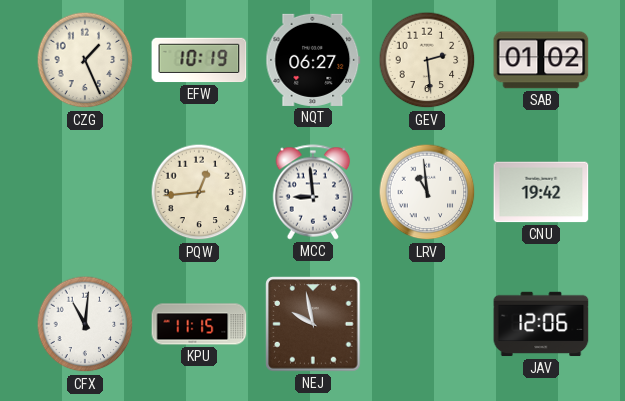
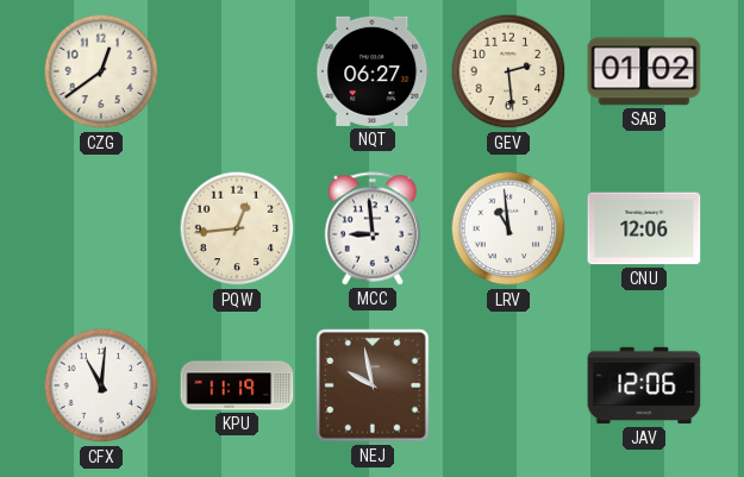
CZG: 1:26 -> 12:39 (101, 71)
EFW: 10:19 -> none (199, 60)
CNU: 19:42 -> 12:06 (644, 228)
KPU: 11:15 -> 11:19 (237, 385)
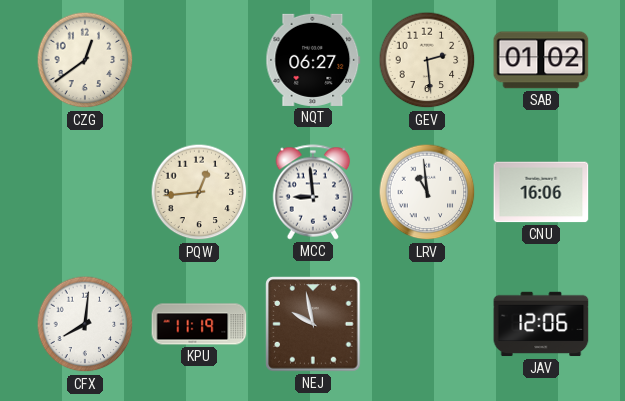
CNU: 12:06 -> 16:06 (541, 192)
CFX: 11:01 -> 8:01 (85, 324)
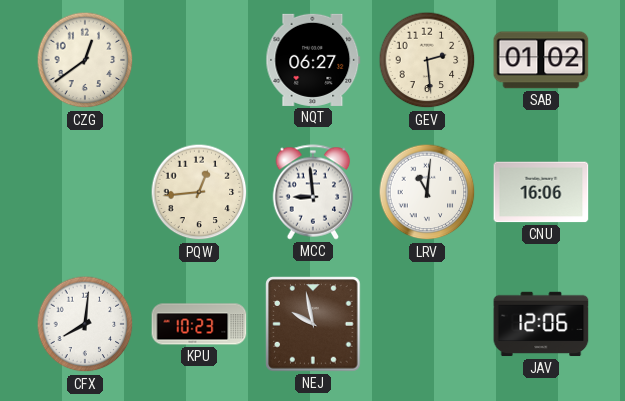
LRV: 10:59 -> 11:01 (427, 192)
KPU: 11:19 -> 10:23 (199, 324)
